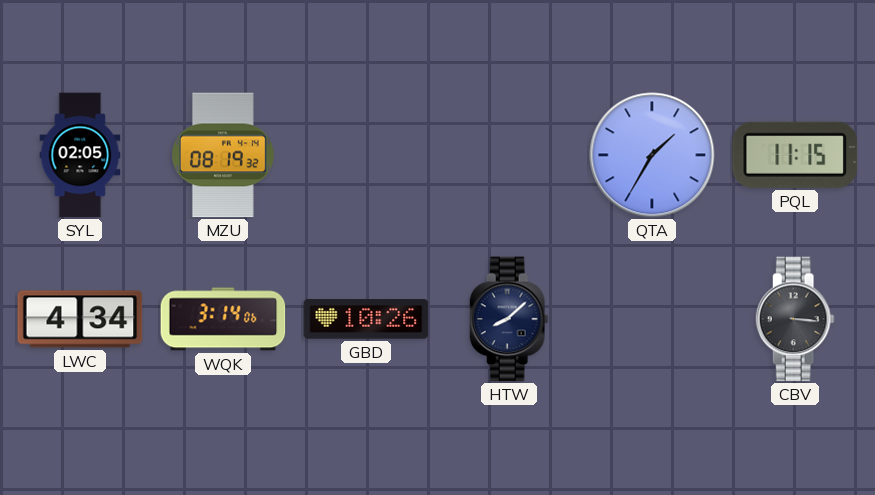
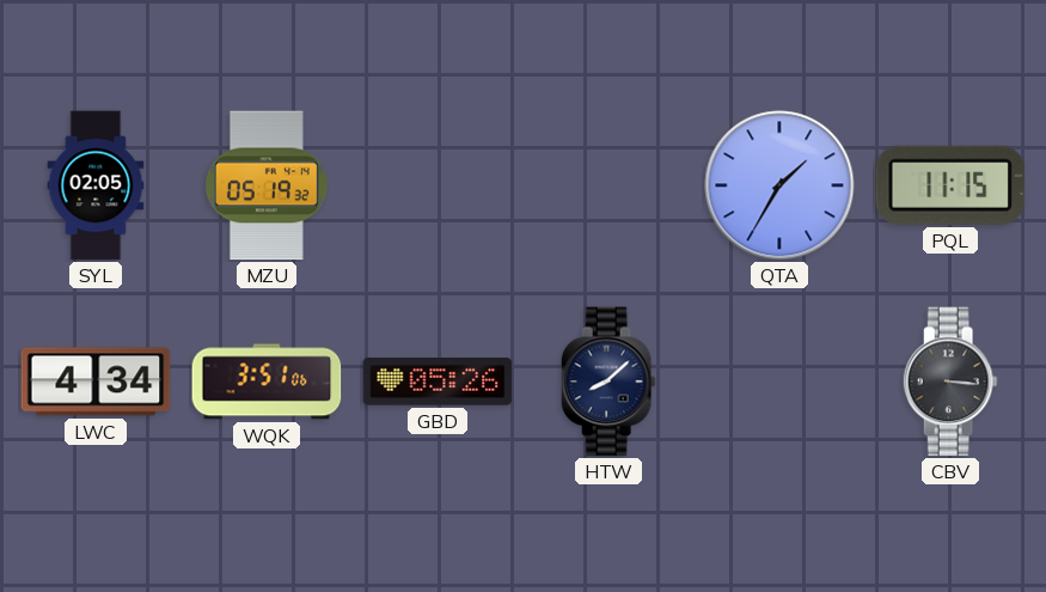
MZU: 08:19 -> 05:19 (267, 185)
WQK: 3:14 -> 3:51 (267, 382)
GBD: 10:26 -> 05:26 (438, 382)
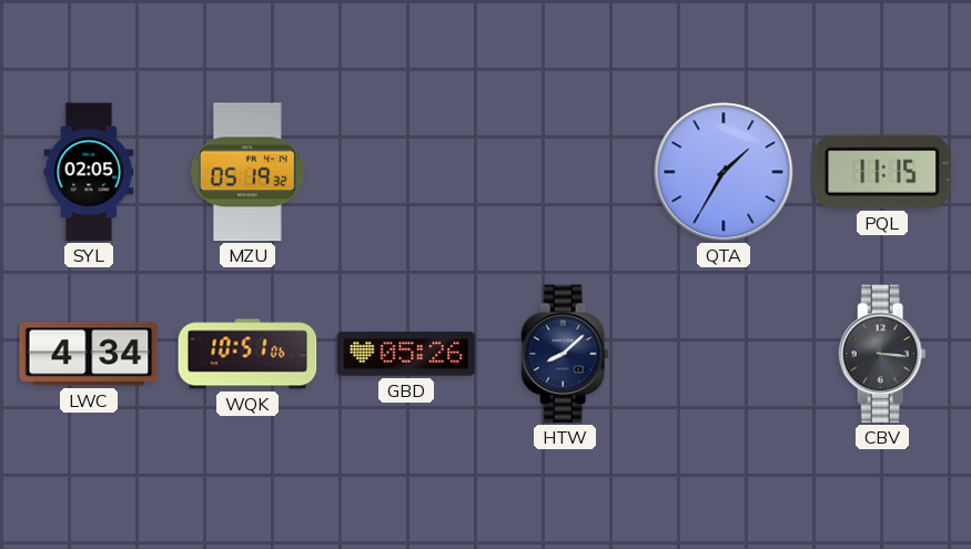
WQK: 3:51 -> 10:51 (247, 354)
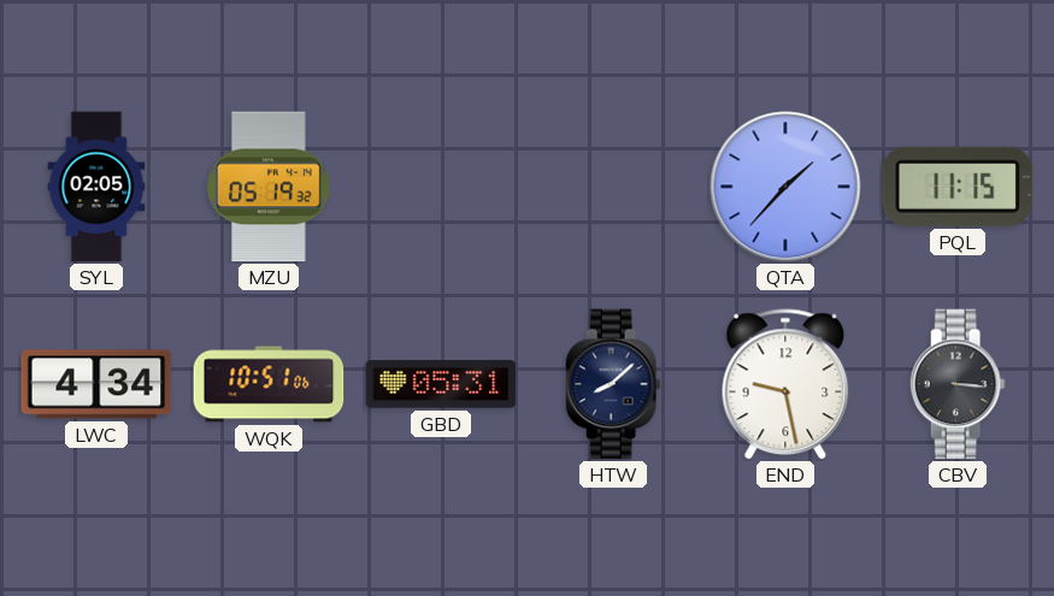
QTA: 1:35 -> 1:37 (785, 187)
GBD: 05:26 -> 05:31 (441, 384)
END: none -> 9:28 (785, 384)
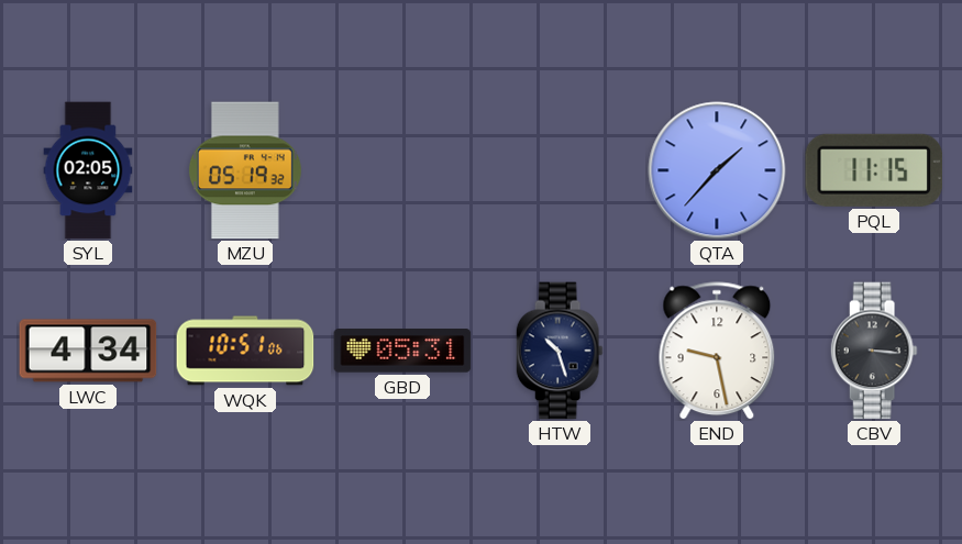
HTW: 8:08 -> 10:27 (560, 351)
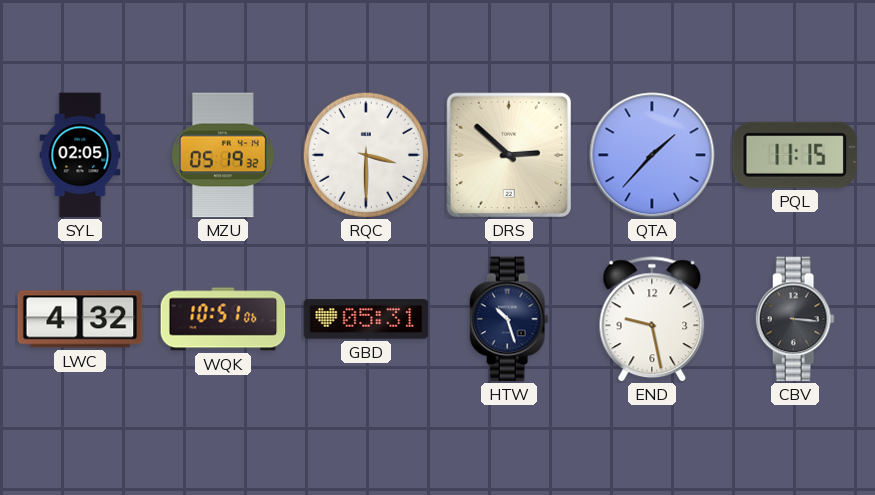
RQC: none -> 3:30 (365, 154)
DRS: none -> 2:52 (508, 154)
LWC: 4:34 -> 4:32 (80, 319)
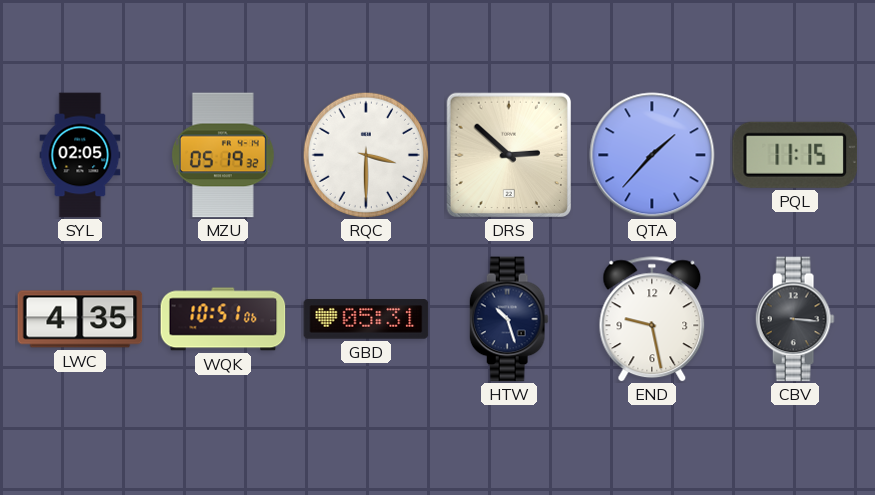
LWC: 4:32 -> 4:35 (80, 319)
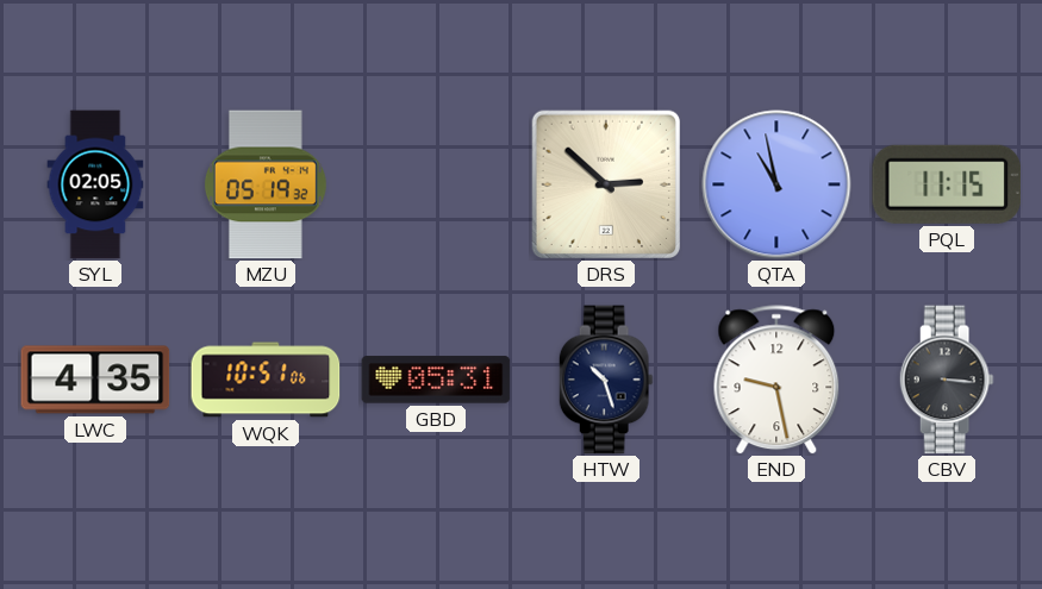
RQC: 3:30 -> none (365, 154)
QTA: 1:37 -> 10:58 (776, 184)
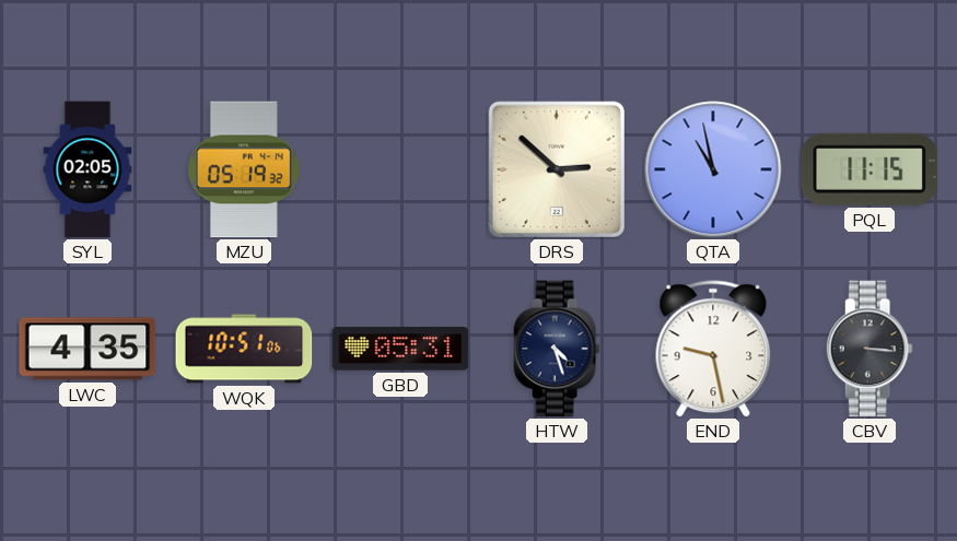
HTW: 10:27 -> 4:27 (557, 349)
